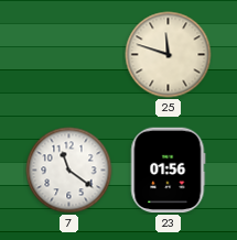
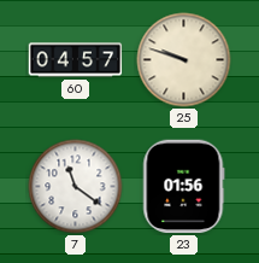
60: none -> 04:57 (76, 60)
25: 11:48 -> 9:48 (184, 60)
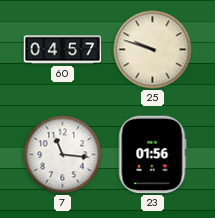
7: 11:21 -> 11:16 (63, 155)
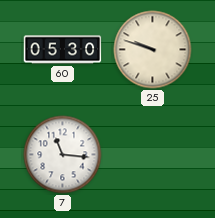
60: 04:57 -> 05:30 (63, 50)
23: 01:56 -> none (153, 155)
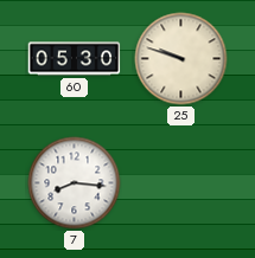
7: 11:16 -> 8:16 (75, 183)
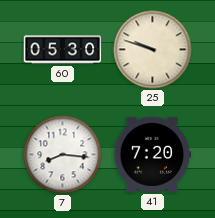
41: none -> 7:20 (152, 154)
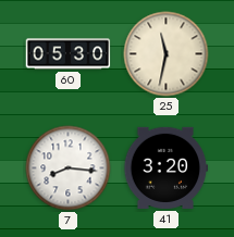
25: 9:48 -> 11:32 (167, 54)
41: 7:20 -> 3:20 (165, 167)
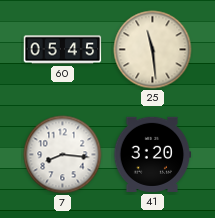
60: 05:30 -> 05:45 (63, 50)
25: 11:32 -> 11:29 (153, 50)
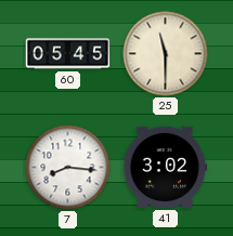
25: 11:29 -> 11:30 (166, 54)
41: 3:20 -> 3:02 (165, 167)
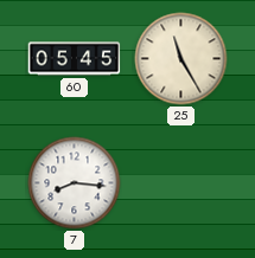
25: 11:30 -> 11:25 (181, 59)
41: 3:02 -> none (165, 167)
